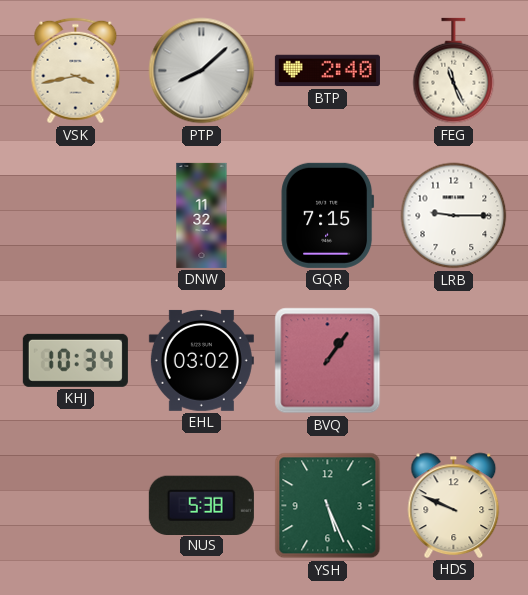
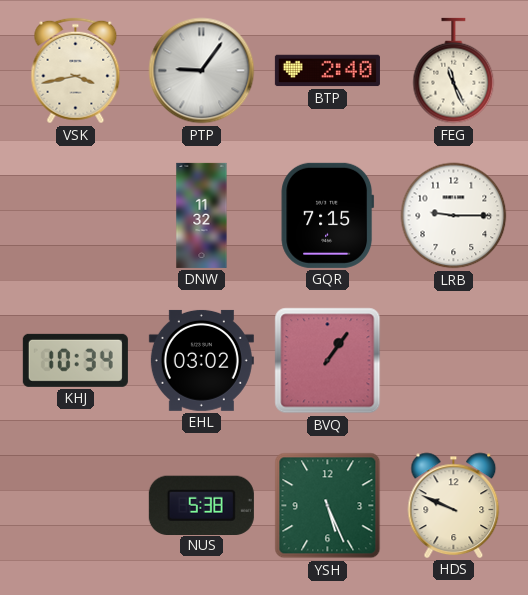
PTP: 8:08 -> 9:06 (202, 71)
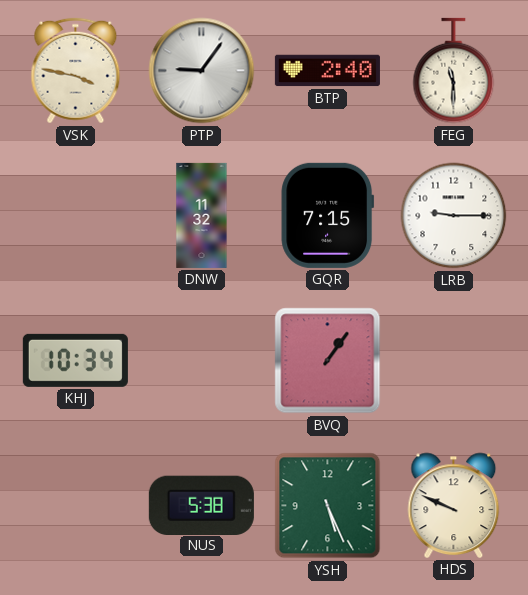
VSK: 3:43 -> 3:47 (76, 71)
FEG: 11:26 -> 11:30 (454, 71)
EHL: 03:02 -> none (201, 360)
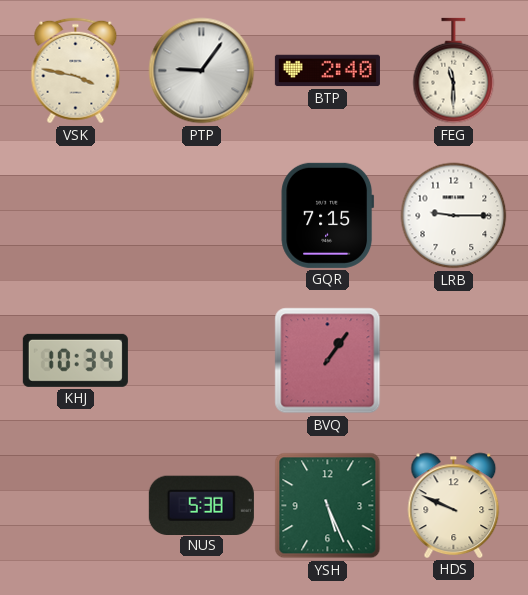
DNW: 11:32 -> none (202, 215)
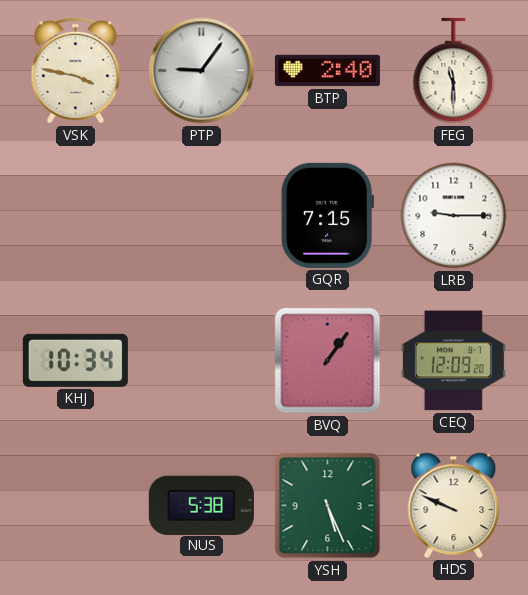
CEQ: none -> 12:09 (453, 361)
